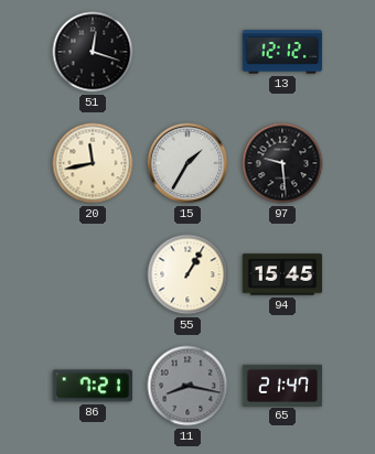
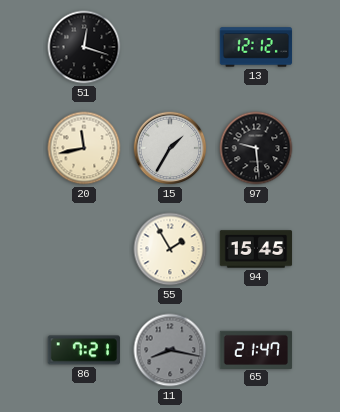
55: 1:05 -> 1:55 (170, 249)
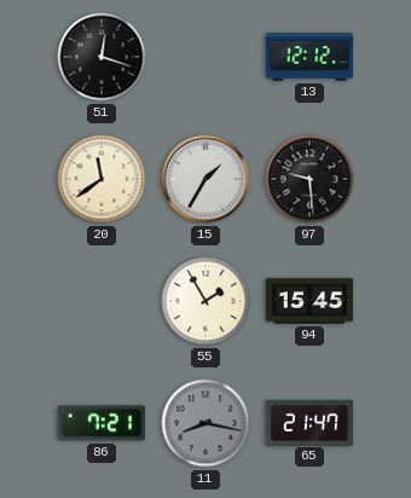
20: 11:43 -> 11:39 (102, 179)
